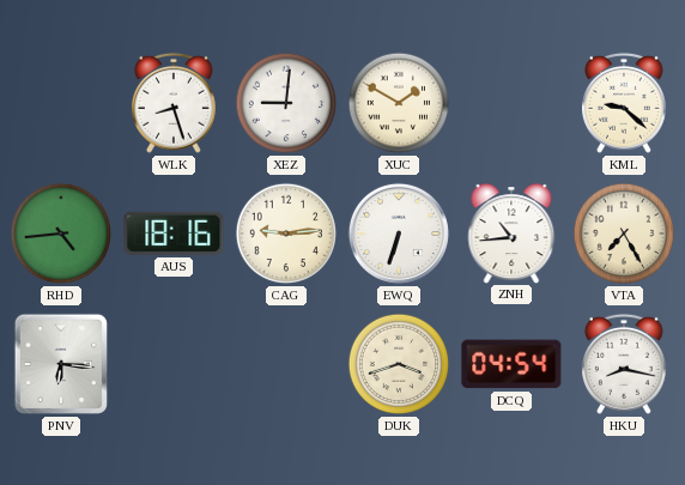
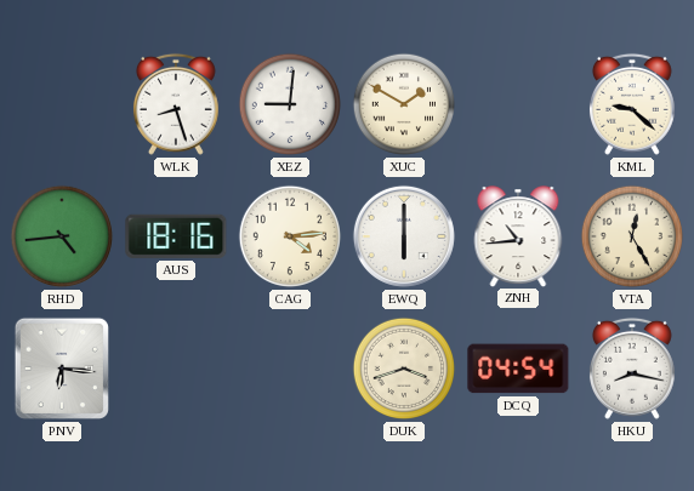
CAG: 9:14 -> 4:14 (290, 236)
EWQ: 6:33 -> 6:00 (404, 236)
VTA: 7:25 -> 12:25 (632, 236)
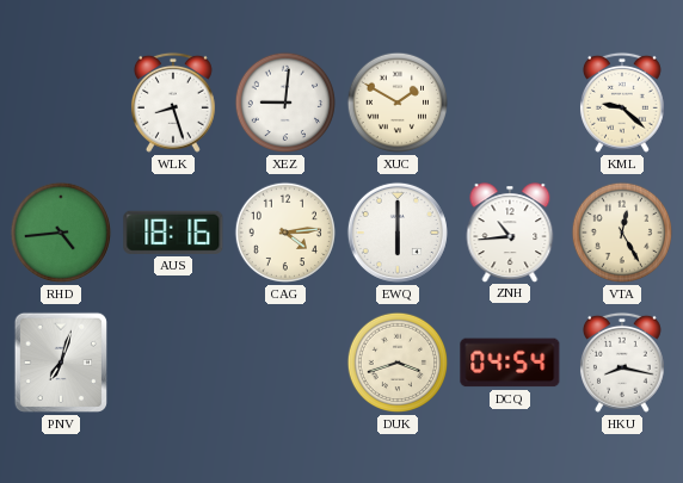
PNV: 6:16 -> 7:03 (61, 363)
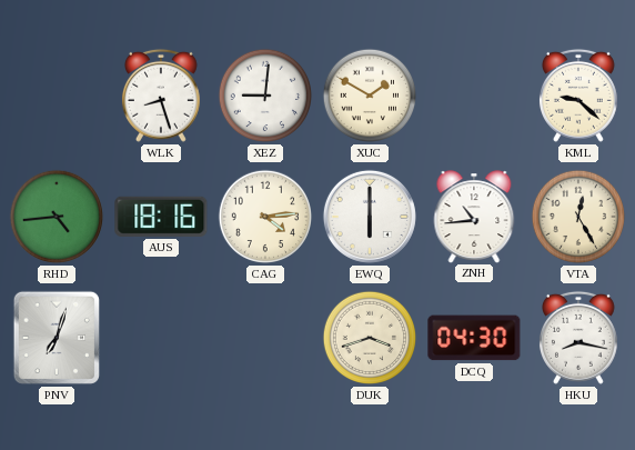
DCQ: 04:54 -> 04:30 (474, 338)
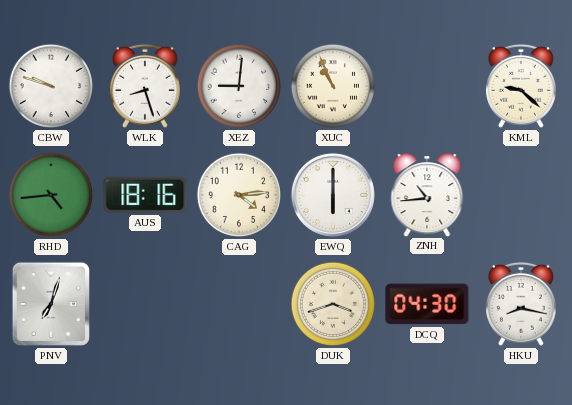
CBW: none -> 9:48 (51, 86)
XUC: 1:50 -> 10:56 (333, 86)
VTA: 12:25 -> none (578, 217)
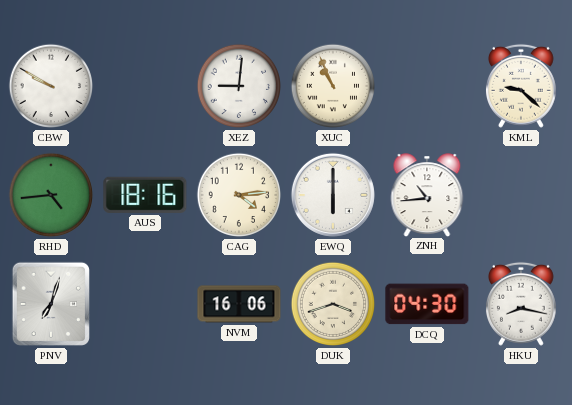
CBW: 9:48 -> 9:50 (51, 86)
WLK: 8:27 -> none (145, 86)
NVM: none -> 16:06 (239, 304)
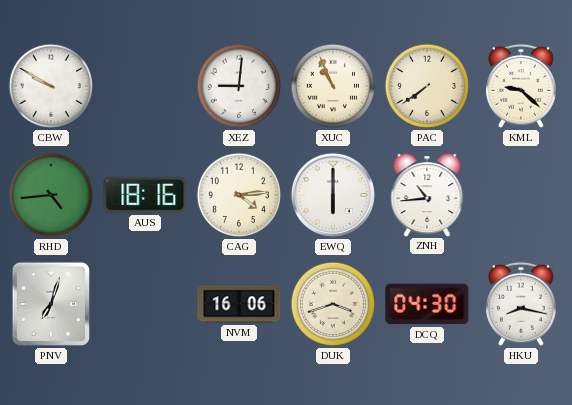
PAC: none -> 7:39 (427, 86)
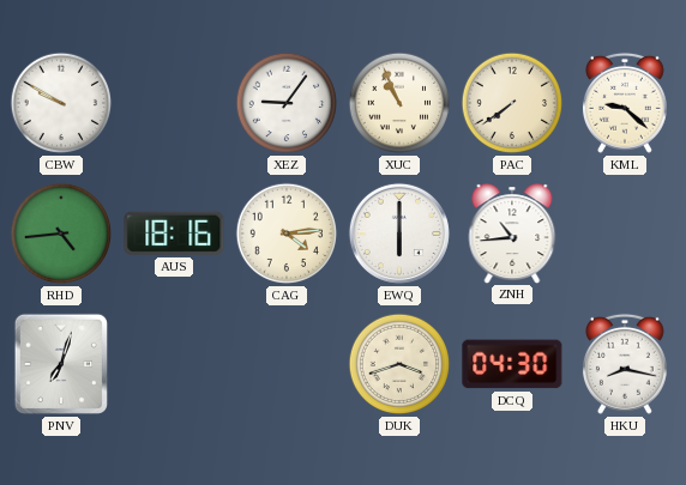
XEZ: 9:01 -> 9:06 (287, 103)
NVM: 16:06 -> none (239, 304)
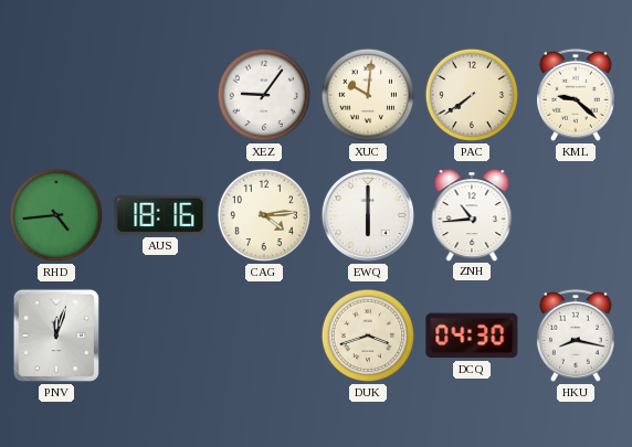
CBW: 9:50 -> none (61, 103)
XUC: 10:56 -> 10:01 (368, 95)
PNV: 7:03 -> 12:03 (56, 336)
